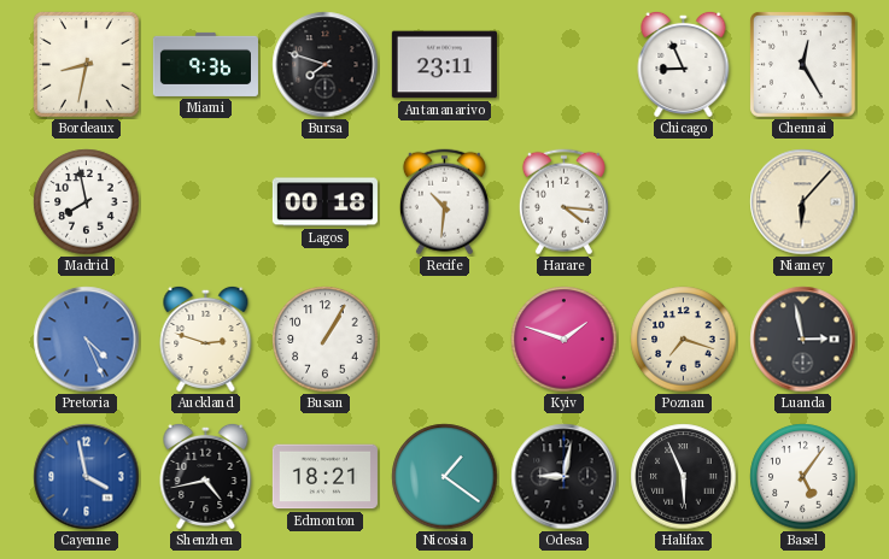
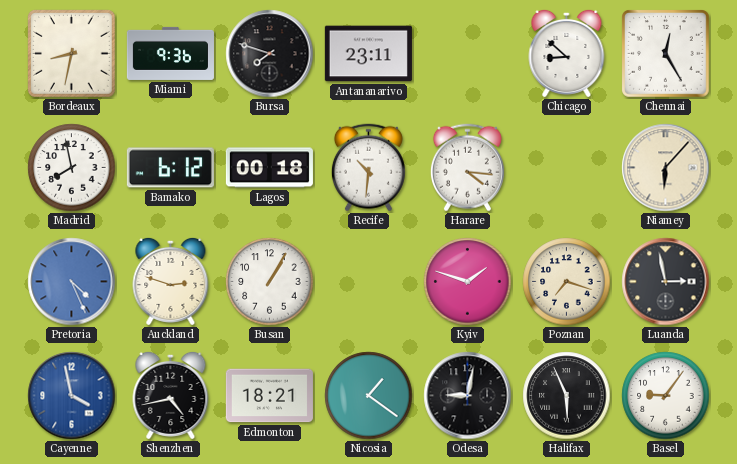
Chicago: 8:56 -> 8:52 (567, 53)
Bamako: none -> 6:12 (170, 168)
Basel: 5:06 -> 9:06 (666, 396)
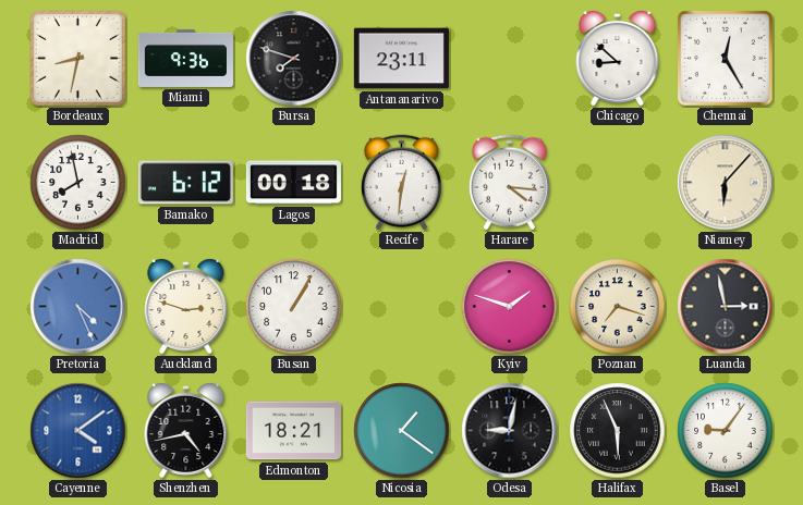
Recife: 10:31 -> 12:31 (401, 183)
Cayenne: 3:58 -> 4:09 (78, 431)
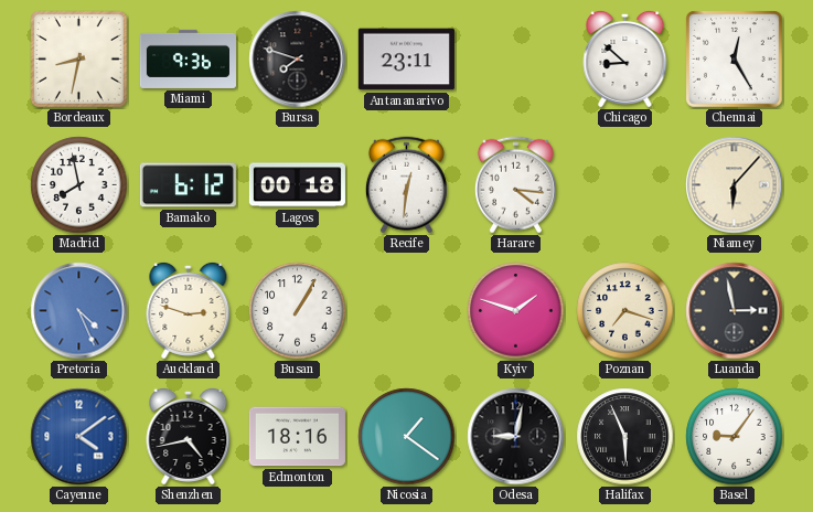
Edmonton: 18:21 -> 18:16 (297, 437)
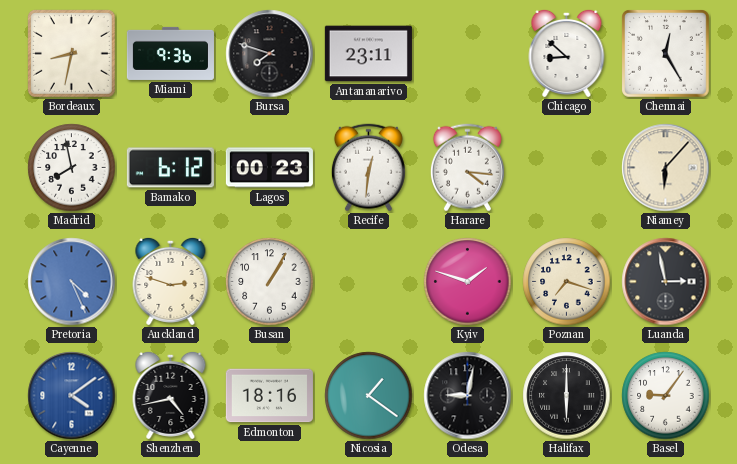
Lagos: 00:18 -> 00:23 (269, 168)
Halifax: 5:56 -> 6:00 (567, 396)
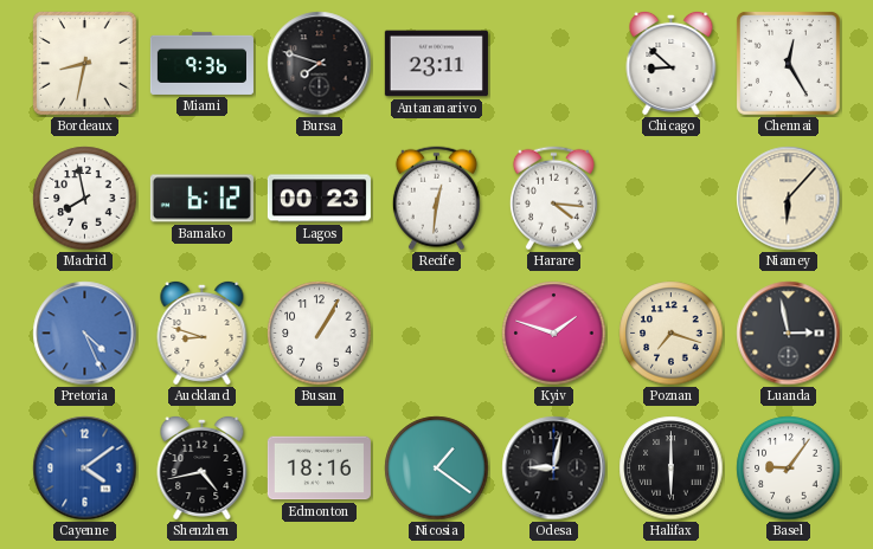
Auckland: 2:48 -> 8:48 (203, 332)
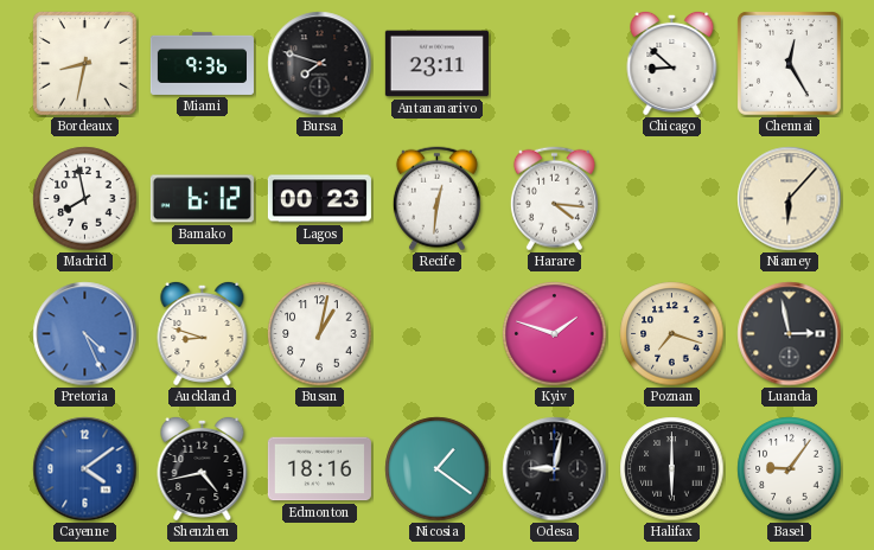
Busan: 1:05 -> 1:02 (320, 334)
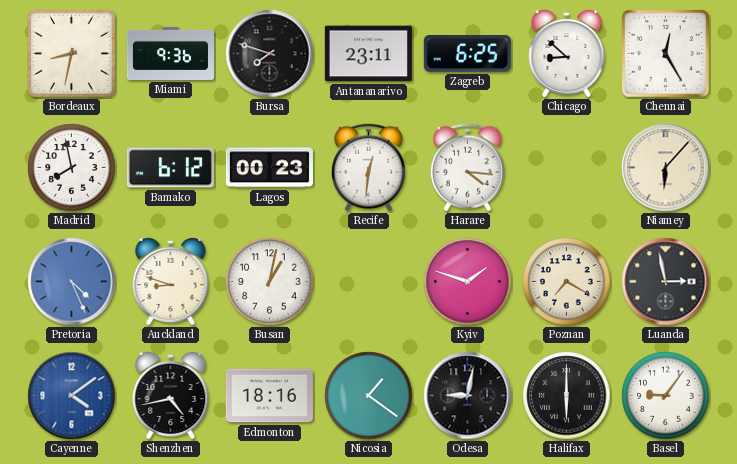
Zagreb: none -> 6:25 (467, 54)
Poznan: 7:18 -> 7:20 (567, 282)
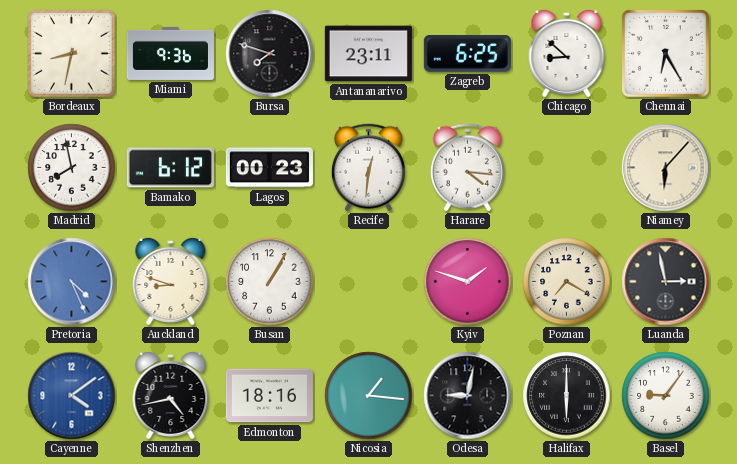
Chennai: 12:25 -> 6:25 (666, 54)
Busan: 1:02 -> 1:05 (270, 282)
Nicosia: 1:21 -> 1:16 (369, 396)
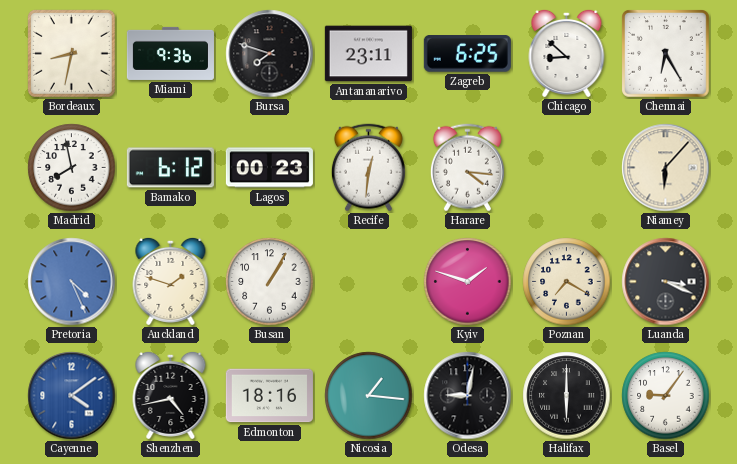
Auckland: 8:48 -> 1:48 (171, 281)
Luanda: 2:58 -> 3:19 (666, 282)
